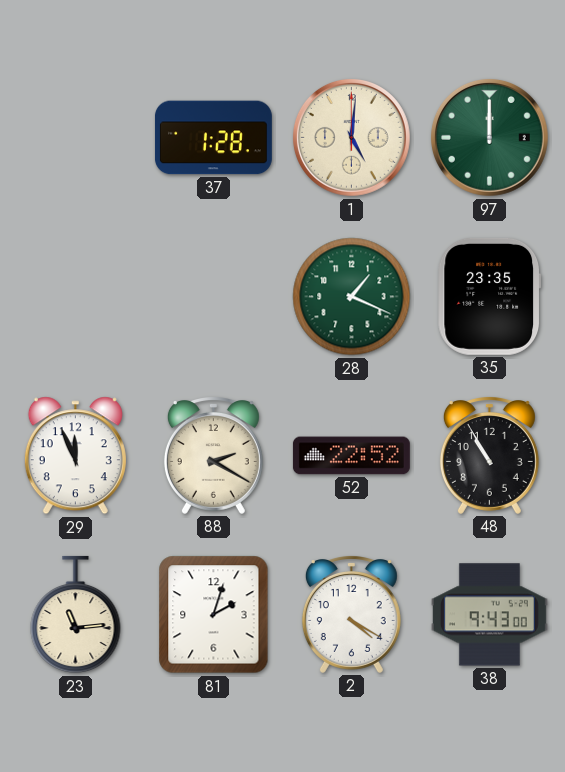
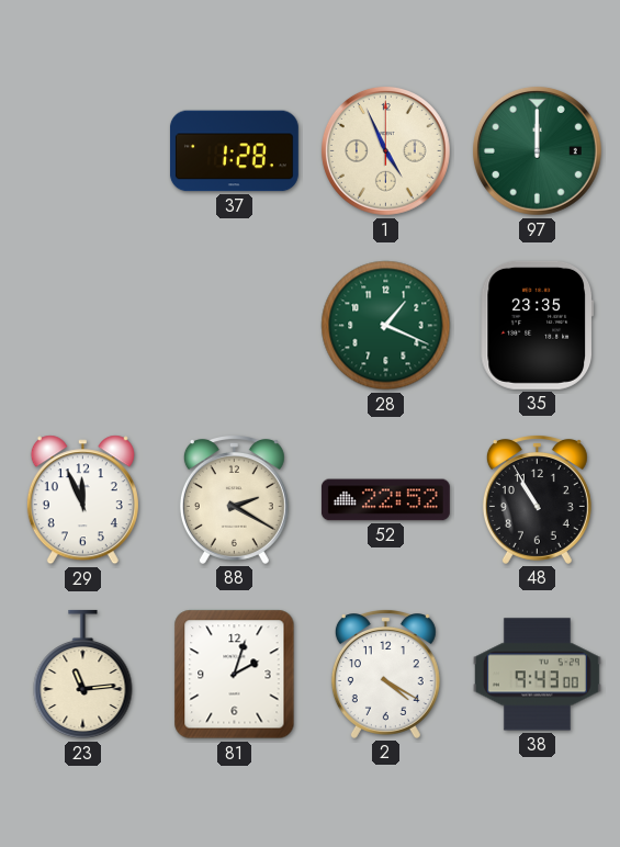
1: 5:01 -> 4:56 (386, 151)
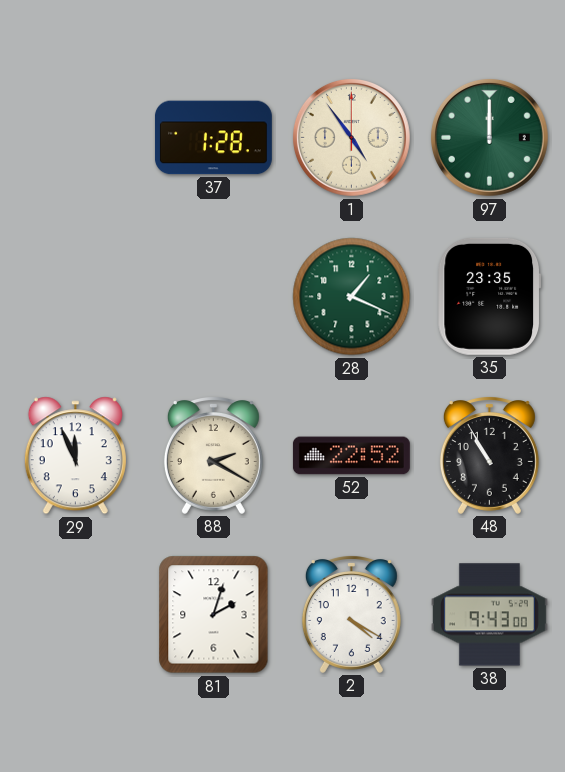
1: 4:56 -> 4:54 (352, 138)
23: 11:14 -> none (83, 675)
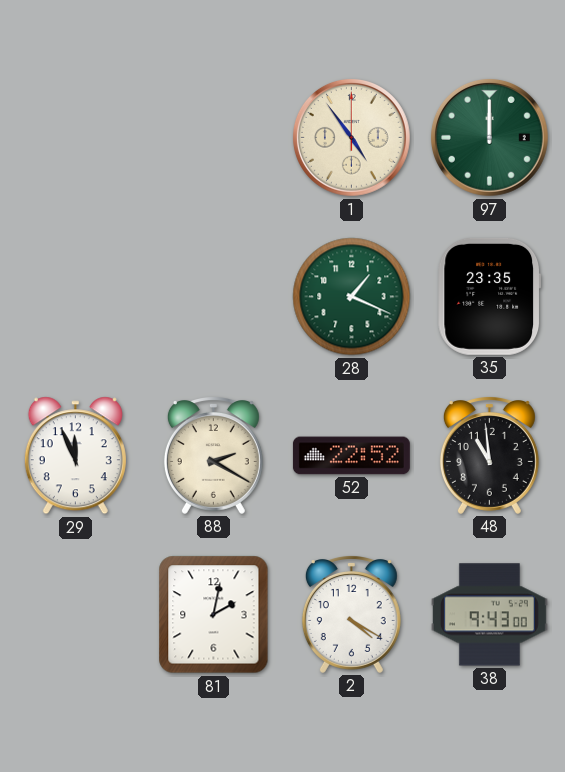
37: 1:28 -> none (213, 138)
48: 10:55 -> 10:59 (489, 456)
81: 2:03 -> 2:02 (214, 615)
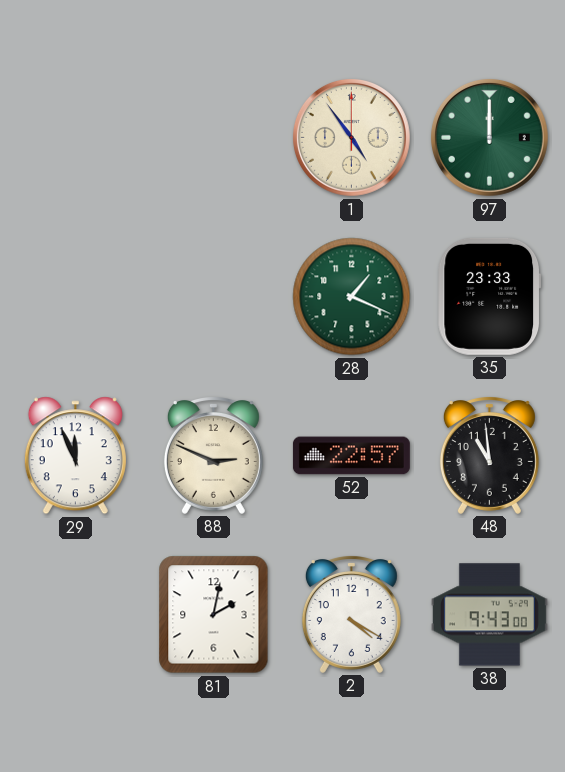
35: 23:35 -> 23:33 (489, 296)
88: 2:20 -> 2:49 (213, 456)
52: 22:52 -> 22:57 (351, 456)
